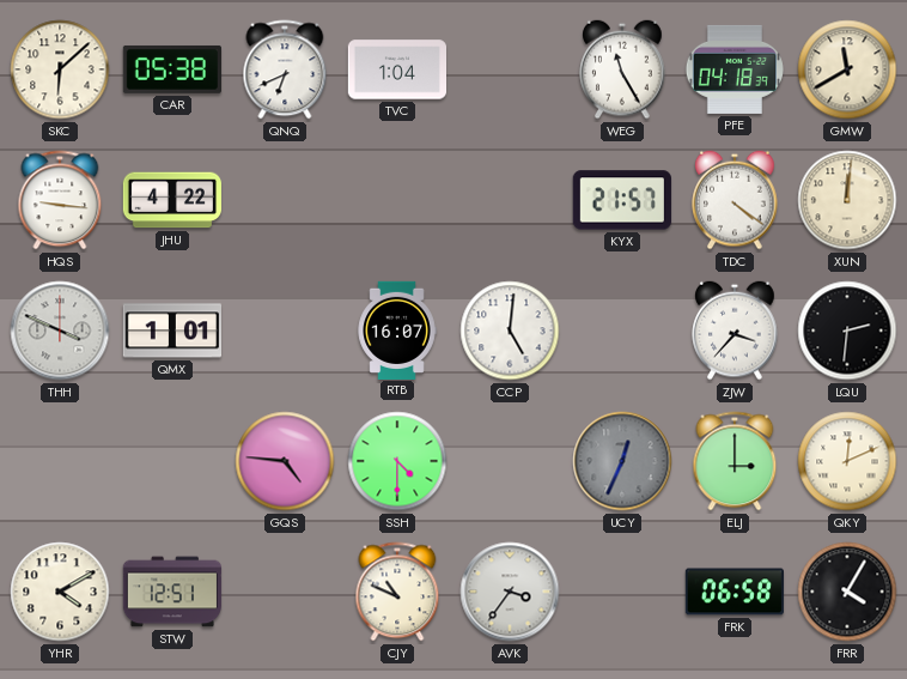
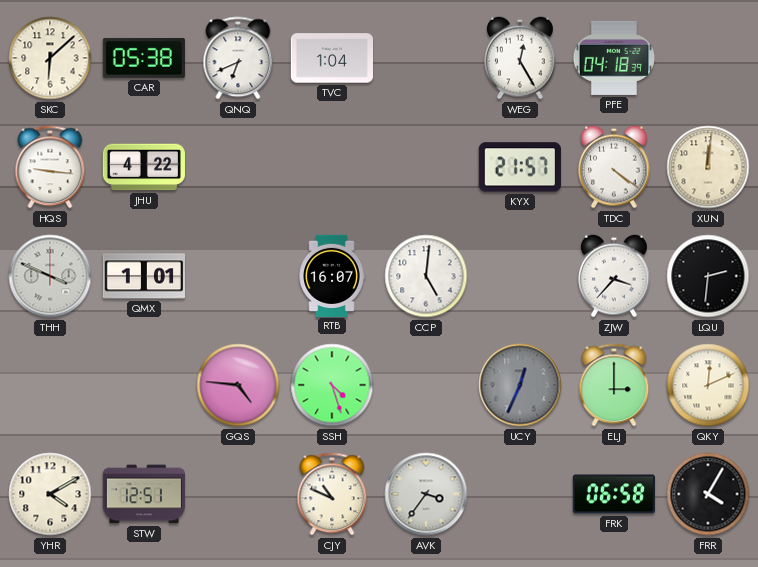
WEG: 11:25 -> 12:25 (520, 58)
GMW: 11:40 -> none (847, 69)
SSH: 4:30 -> 4:27 (332, 385)
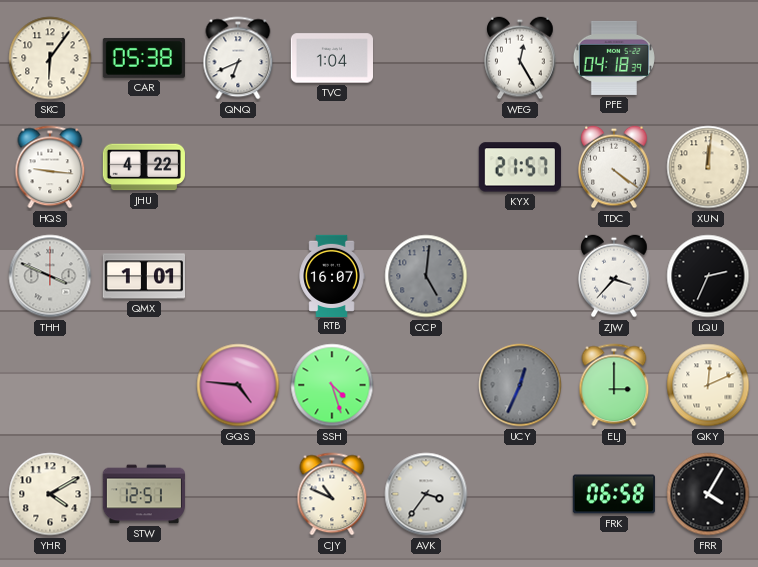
SKC: 6:08 -> 6:06 (50, 58)
CCP dial: white -> grey (426, 276)
LQU: 2:31 -> 2:34 (708, 276)
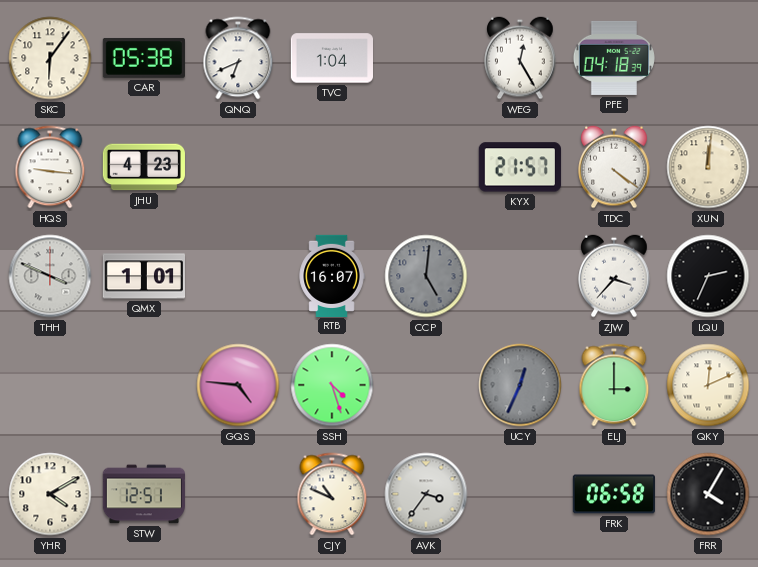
JHU: 4:22 -> 4:23 (144, 167)
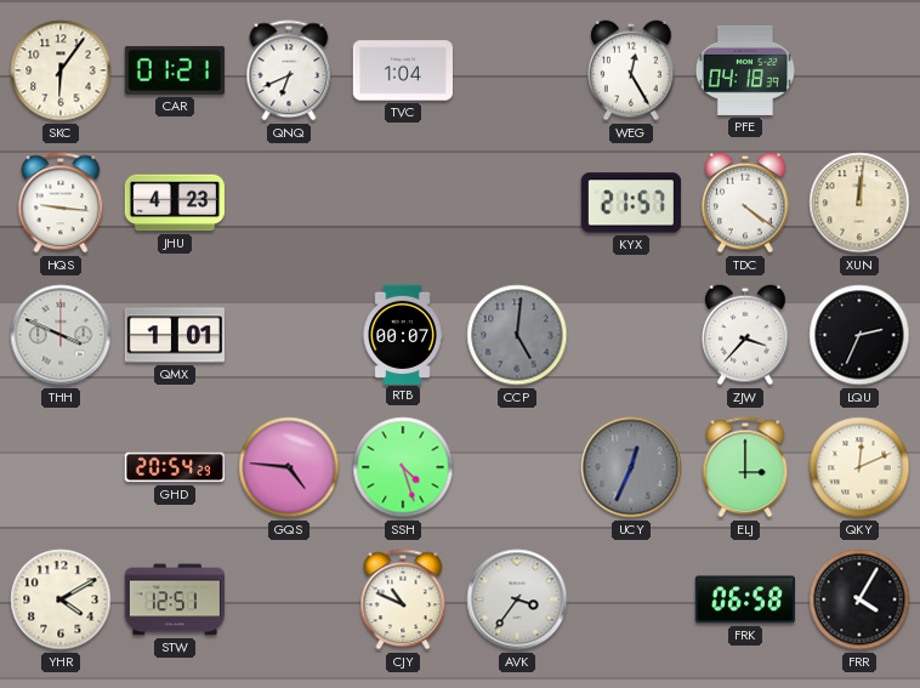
CAR: 05:38 -> 01:21 (175, 70)
RTB: 16:07 -> 00:07 (403, 334)
GHD: none -> 20:54 (175, 467)
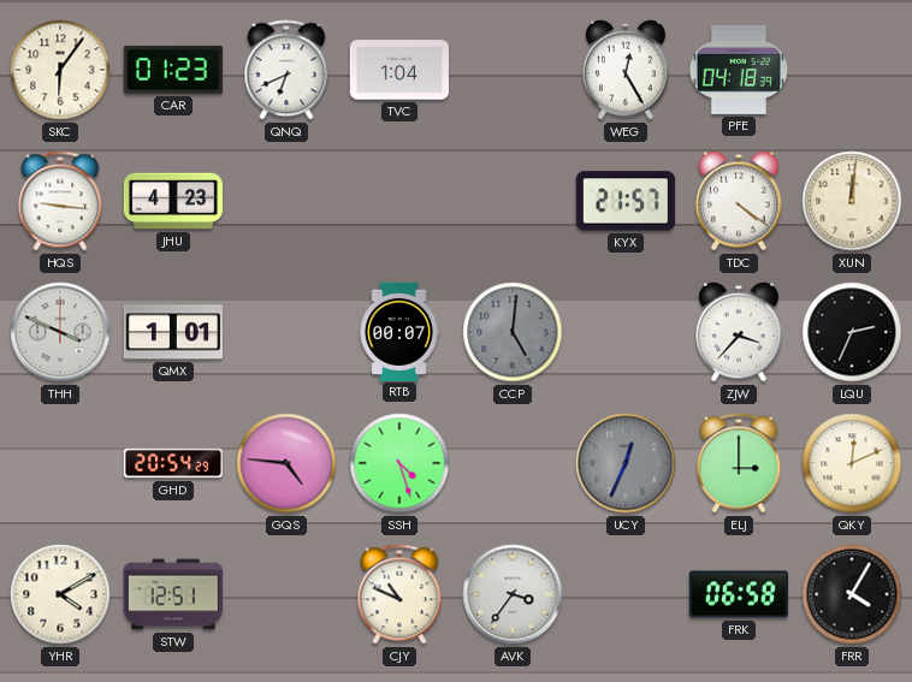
CAR: 01:21 -> 01:23 (173, 70)
